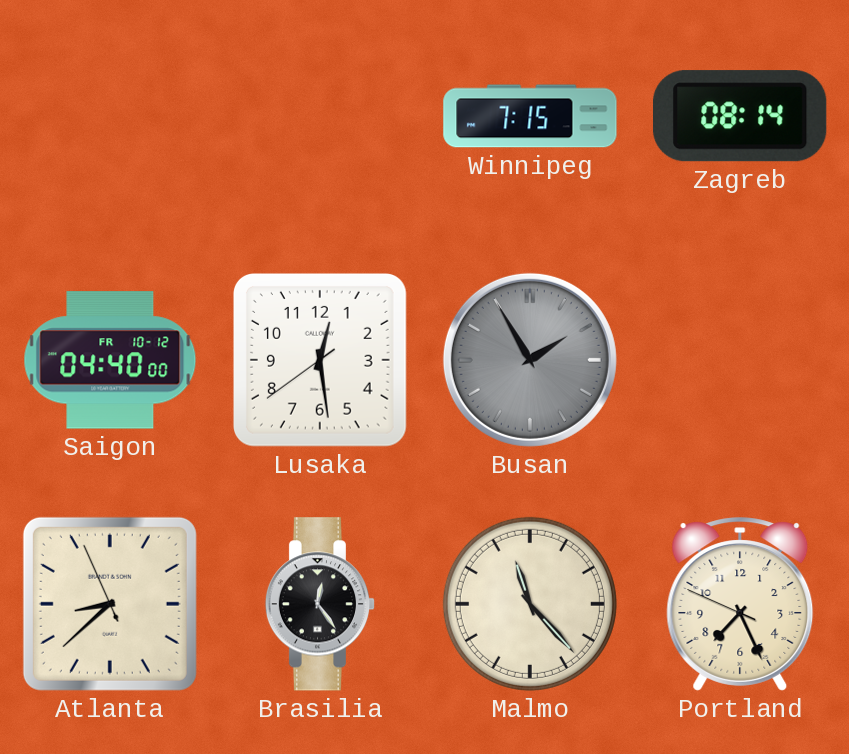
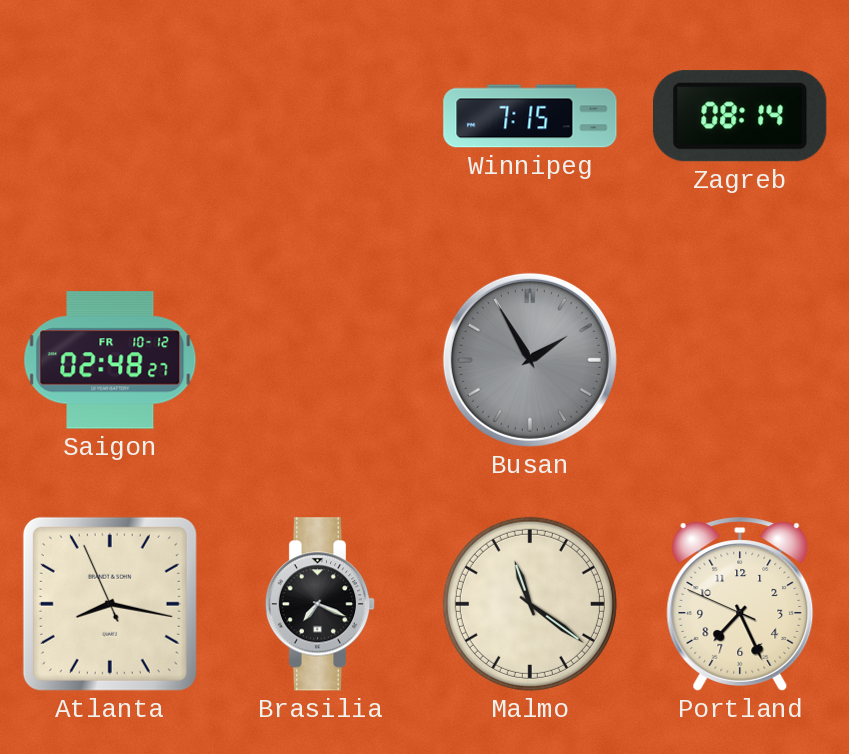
Saigon: 04:40 -> 02:48 (110, 360)
Lusaka: 12:28 -> none (320, 360)
Atlanta: 8:37 -> 8:16 (110, 604)
Brasilia: 12:24 -> 7:19 (320, 604)
Malmo: 11:23 -> 11:21 (530, 604)
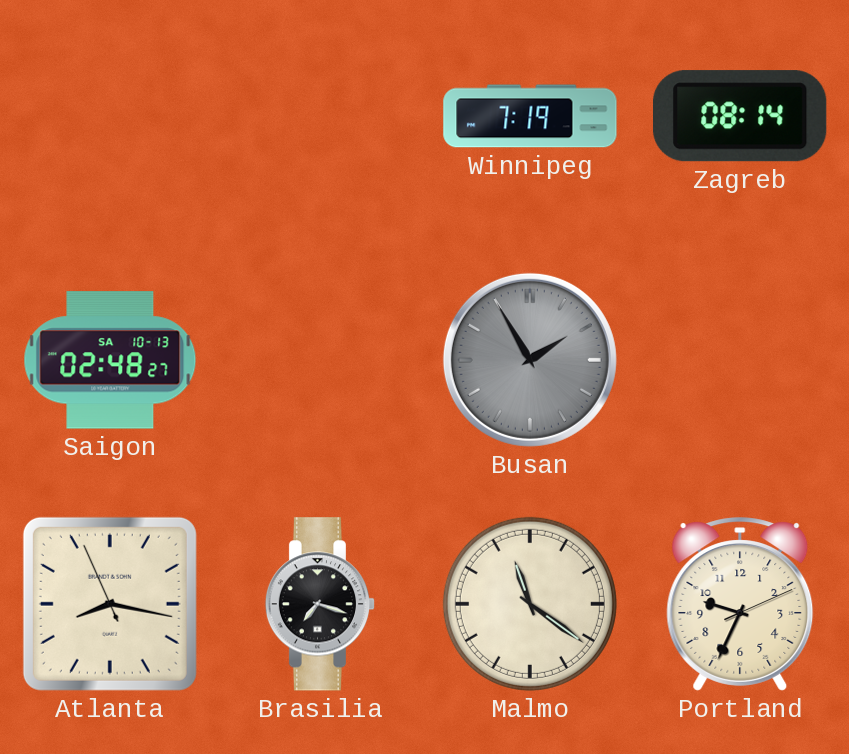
Winnipeg: 7:15 -> 7:19 (530, 116)
Saigon date: FR 10-12 -> SA 10-13 (110, 360)
Brasilia: 7:19 -> 7:18 (320, 604)
Portland: 7:25 -> 9:34 (740, 604)
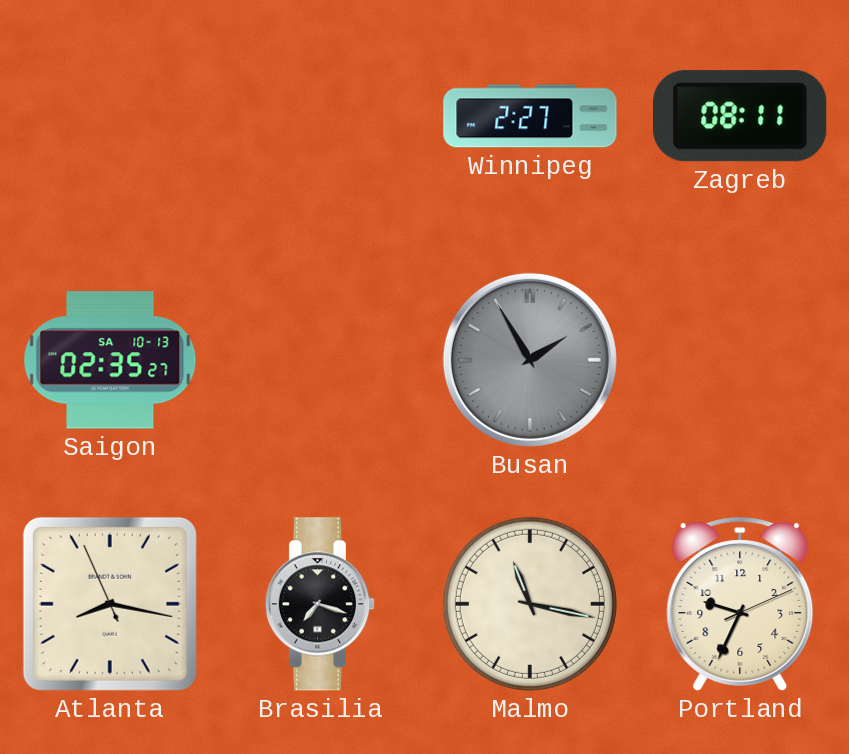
Winnipeg: 7:19 -> 2:27 (530, 116)
Zagreb: 08:14 -> 08:11 (741, 116)
Saigon: 02:48 -> 02:35 (110, 360)
Malmo: 11:21 -> 11:17 (530, 604)
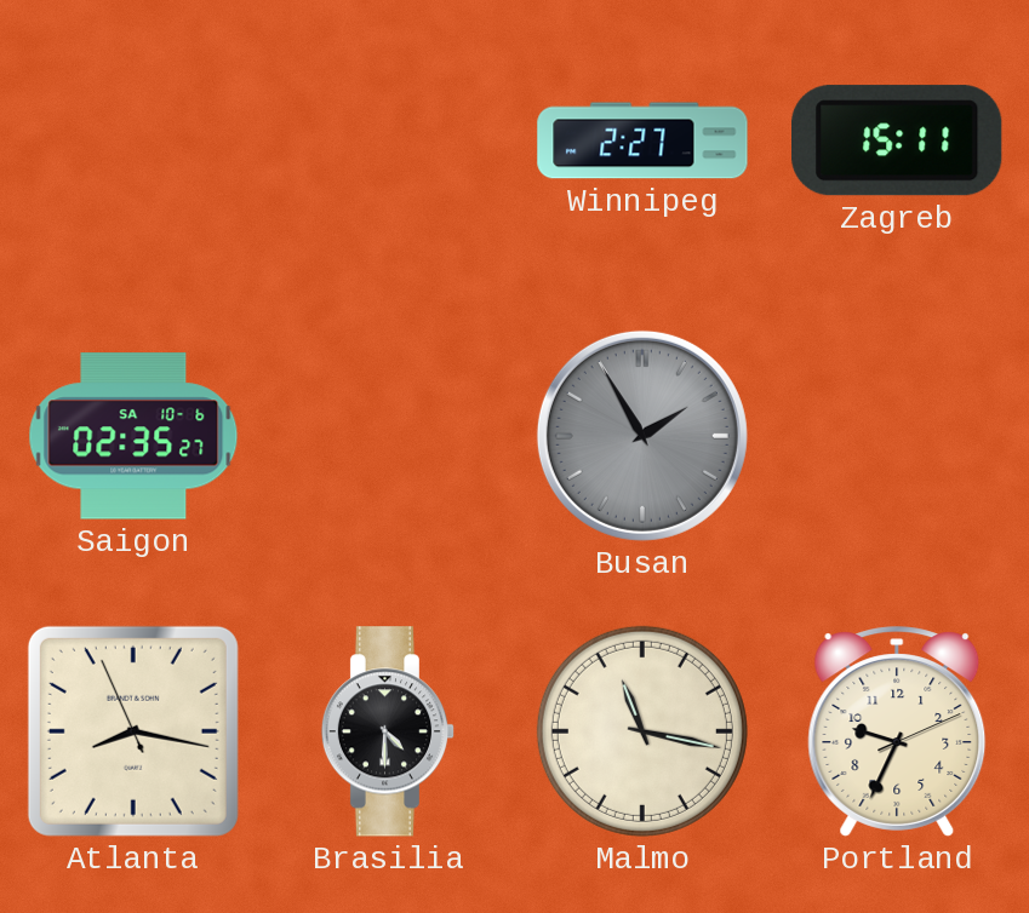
Zagreb: 08:11 -> 15:11 (898, 140)
Saigon date: SA 10-13 -> SA 10-6 (133, 436)
Brasilia: 7:18 -> 4:30 (388, 731)
